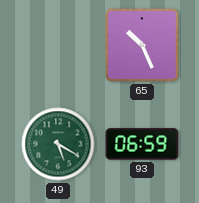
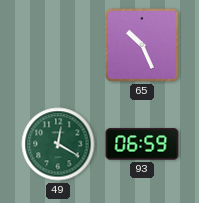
49: 5:20 -> 12:20 (58, 144)
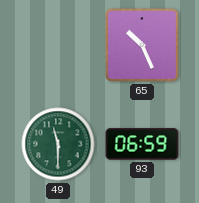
49: 12:20 -> 11:30 (58, 144)
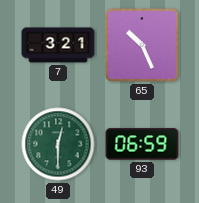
7: none -> 3:21 (58, 45)
49: 11:30 -> 12:30 (58, 144)
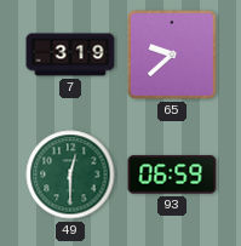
7: 3:21 -> 3:19 (70, 55)
65: 10:26 -> 9:38 (172, 55)
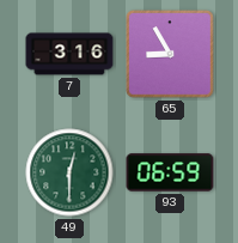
7: 3:19 -> 3:16 (69, 54)
65: 9:38 -> 8:55 (170, 54)
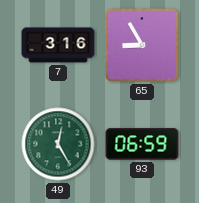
49: 12:30 -> 12:25 (58, 144)
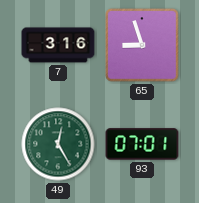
65: 8:55 -> 8:57 (142, 45)
93: 06:59 -> 07:01 (142, 144)
